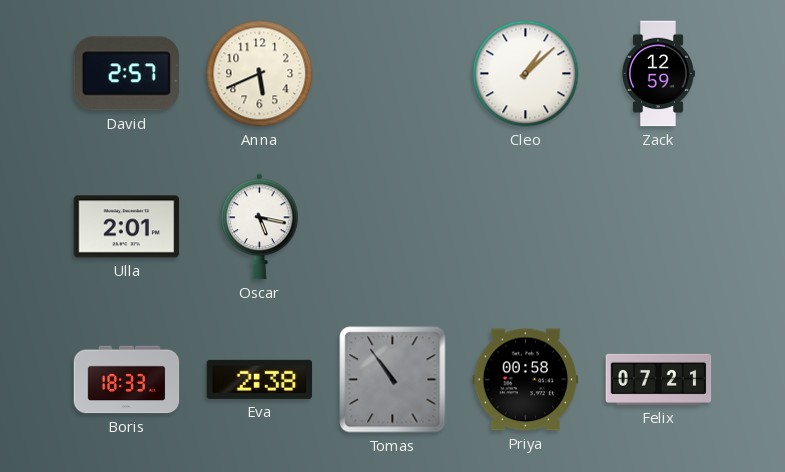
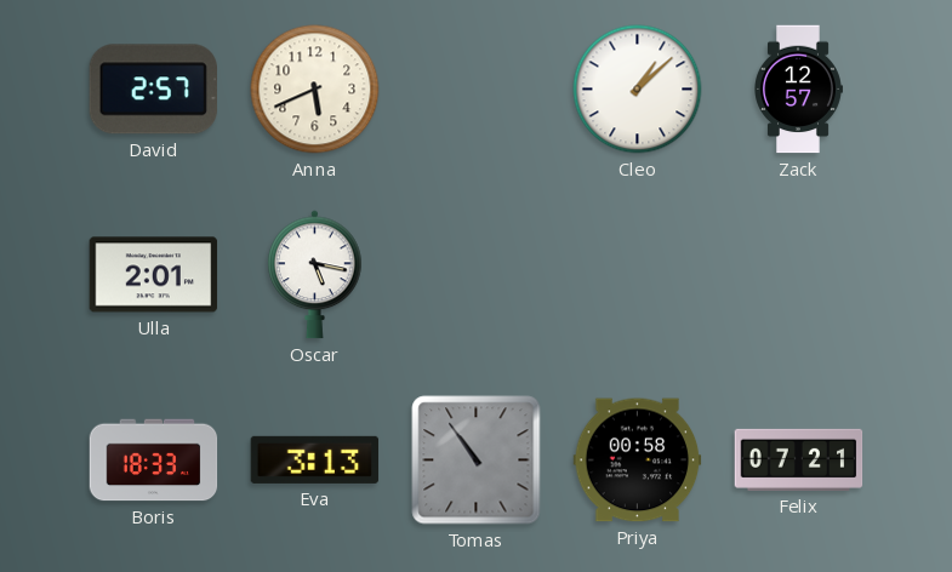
Zack: 12:59 -> 12:57 (799, 90)
Eva: 2:38 -> 3:13 (315, 459)
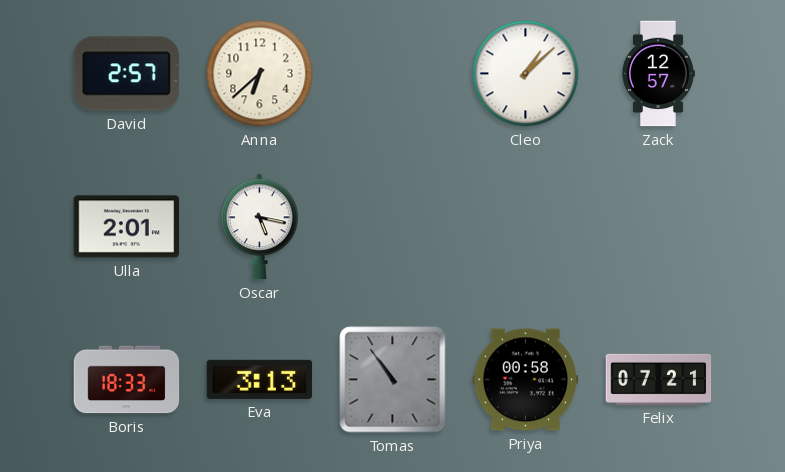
Anna: 5:41 -> 6:38 (260, 74)
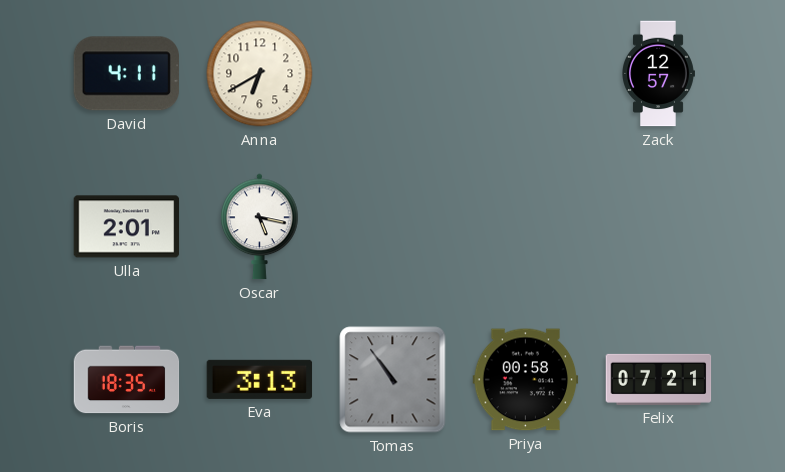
David: 2:57 -> 4:11 (126, 74)
Anna: 6:38 -> 6:40 (260, 74)
Cleo: 1:08 -> none (526, 74)
Boris: 18:33 -> 18:35 (127, 380)
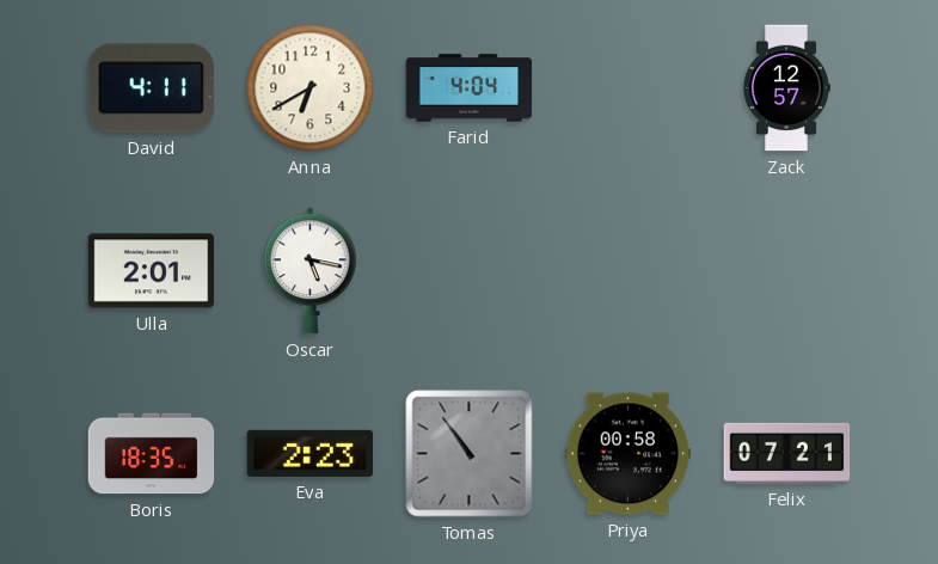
Farid: none -> 4:04 (470, 88)
Eva: 3:13 -> 2:23 (311, 453)
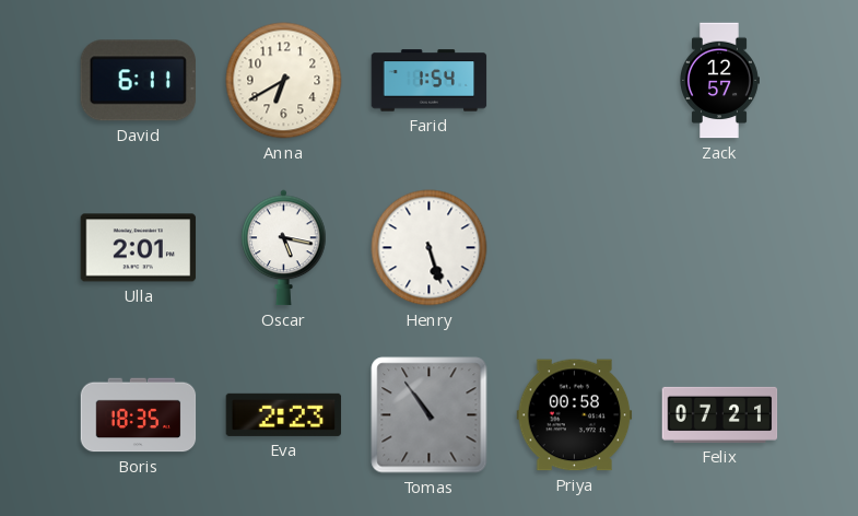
David: 4:11 -> 6:11 (138, 81)
Farid: 4:04 -> 1:54 (430, 81)
Henry: none -> 5:27 (430, 248)
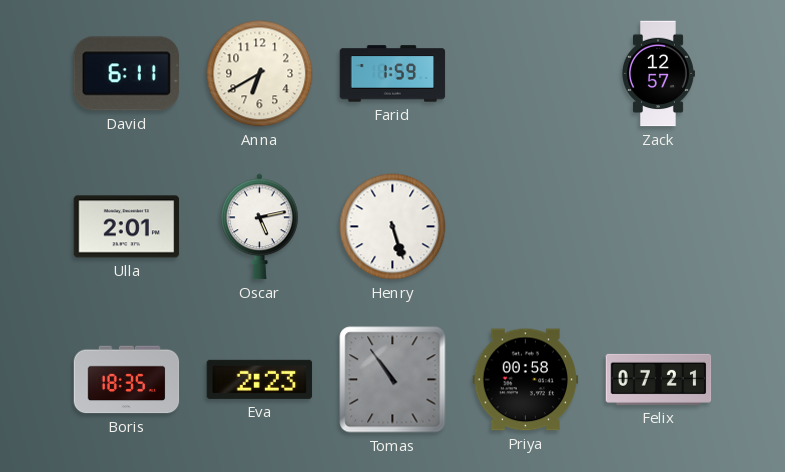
Farid: 1:54 -> 1:59 (393, 74)
Oscar: 5:17 -> 5:13 (260, 227)
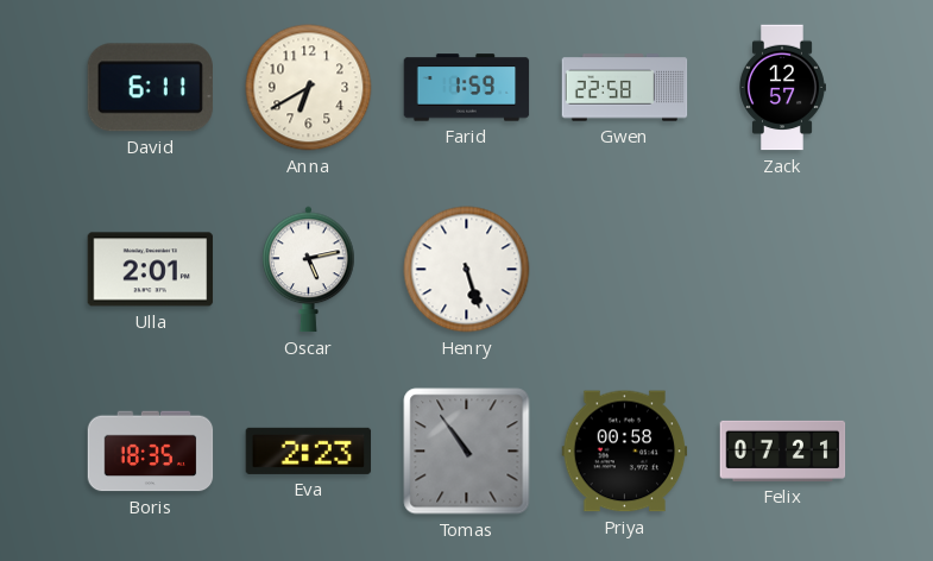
Gwen: none -> 22:58 (625, 88)
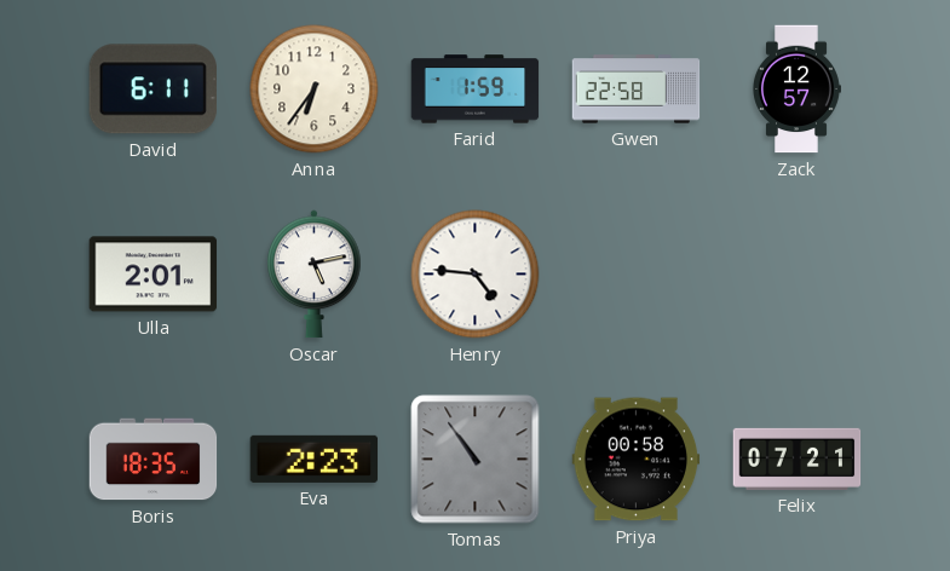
Anna: 6:40 -> 6:36 (315, 90)
Henry: 5:27 -> 4:46 (476, 275)
